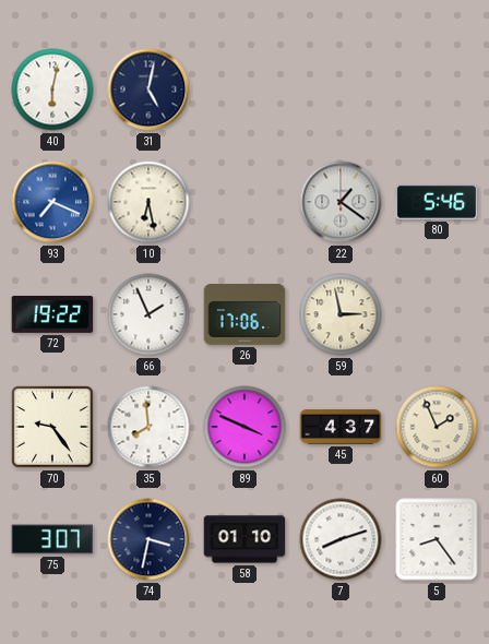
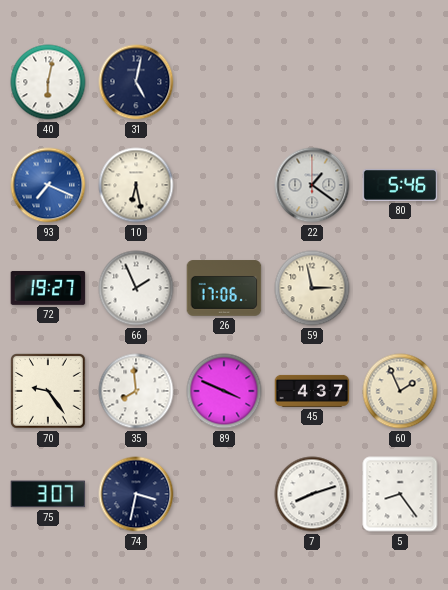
72: 19:22 -> 19:27 (48, 288)
58: 01:10 -> none (244, 539)
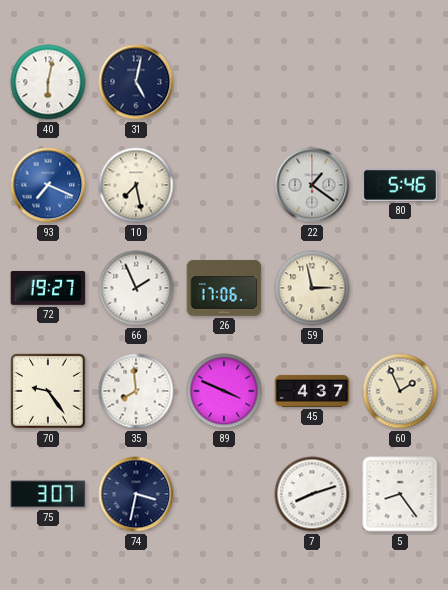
10: 6:28 -> 7:28 (136, 185)
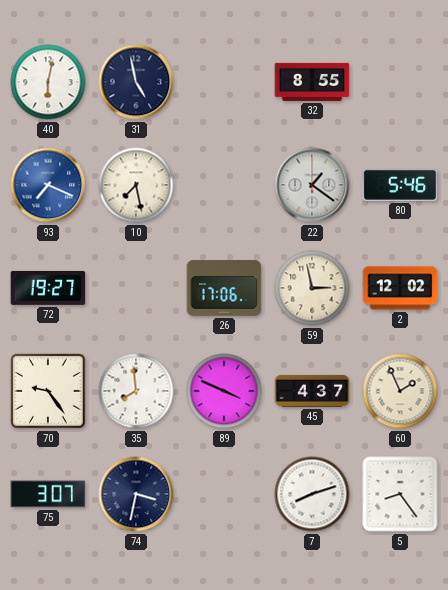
31: 5:02 -> 4:58 (136, 82)
32: none -> 8:55 (312, 82)
66: 1:56 -> none (136, 288)
2: none -> 12:02 (400, 288)
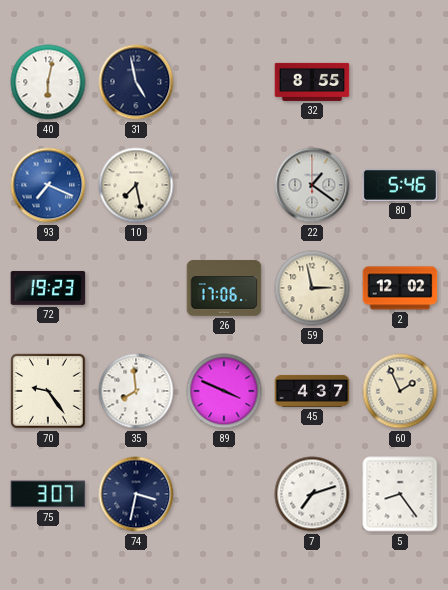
72: 19:27 -> 19:23 (48, 288)
7: 8:12 -> 7:12 (312, 494)
